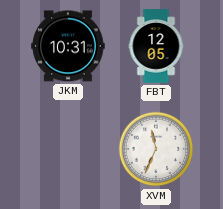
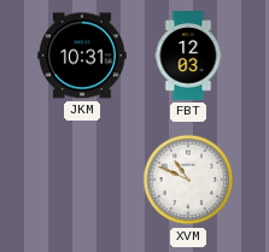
FBT: 12:05 -> 12:03 (188, 55)
XVM: 11:34 -> 10:49 (188, 180)
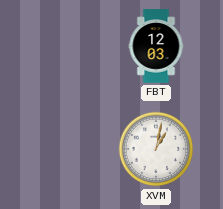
JKM: 10:31 -> none (82, 55)
XVM: 10:49 -> 1:02 (156, 149)
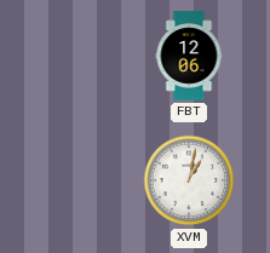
FBT: 12:03 -> 12:06 (189, 56)
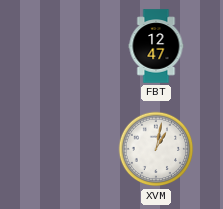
FBT: 12:06 -> 12:47 (156, 46)
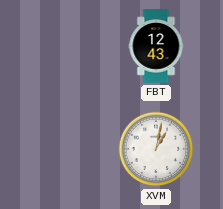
FBT: 12:47 -> 12:43 (156, 46)
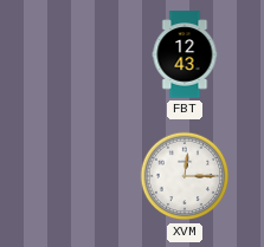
XVM: 1:02 -> 12:15 (185, 176)
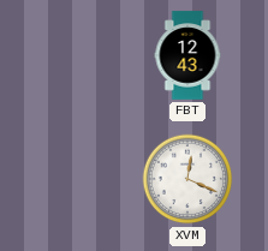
XVM: 12:15 -> 12:19 (187, 179)
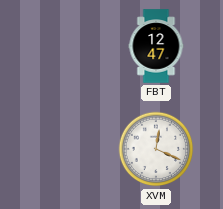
FBT: 12:43 -> 12:47 (156, 46)
